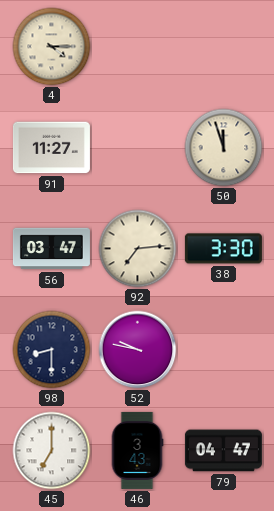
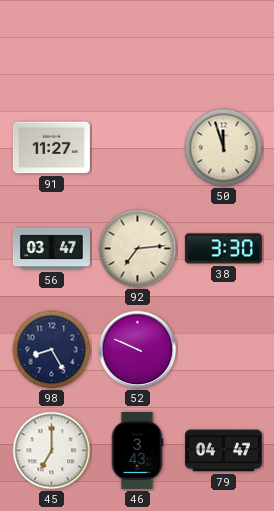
4: 4:15 -> none (52, 47)
98: 8:30 -> 8:25 (52, 350)
52: 9:47 -> 9:49 (138, 350)
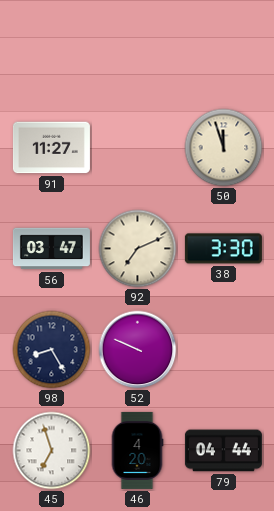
92: 7:14 -> 7:11 (138, 249)
45: 7:00 -> 6:57 (52, 451)
46: 3:43 -> 4:20 (137, 450)
79: 04:47 -> 04:44 (223, 451)
